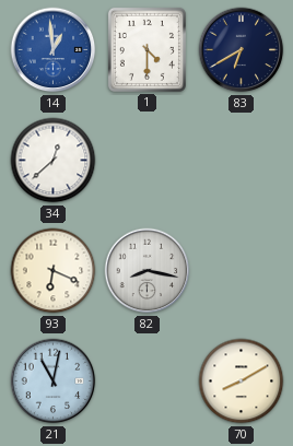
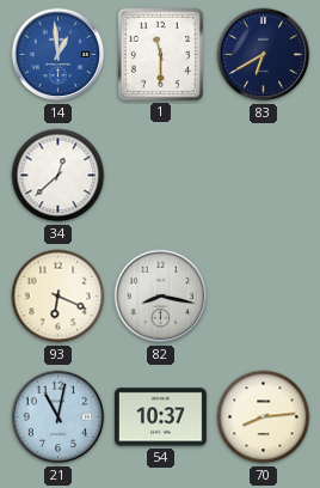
1: 4:30 -> 11:30 (160, 54)
54: none -> 10:37 (160, 417)
70: 8:10 -> 8:14 (264, 417)
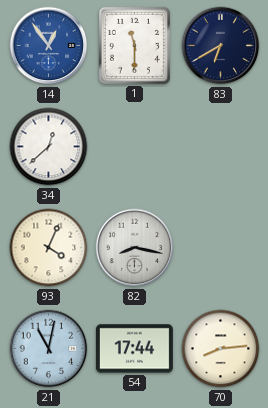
14: 12:59 -> 12:54 (49, 46)
93: 6:19 -> 4:04 (49, 248)
54: 10:37 -> 17:44 (134, 349)
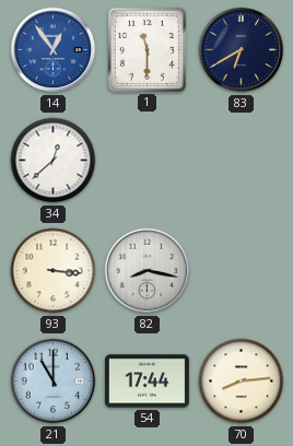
93: 4:04 -> 3:16 (54, 271)
21: 11:02 -> 11:00 (54, 382)
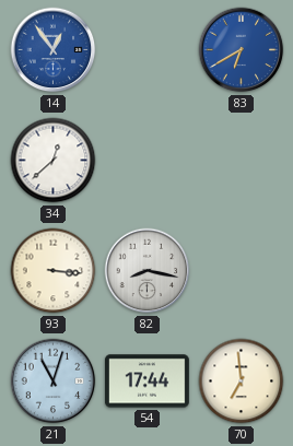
1: 11:30 -> none (146, 49)
83 dial: navy -> blue (242, 50)
21: 11:00 -> 11:03 (54, 382)
70: 8:14 -> 6:59 (242, 382)
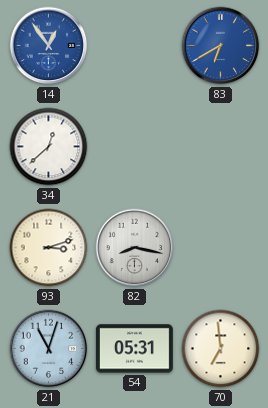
93: 3:16 -> 3:12 (49, 248)
54: 17:44 -> 05:31 (134, 349)
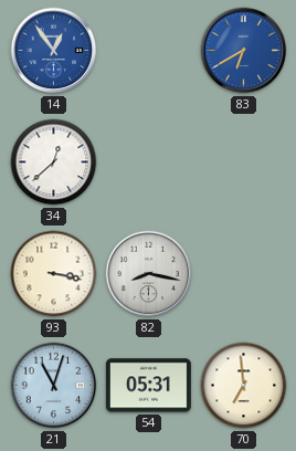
93: 3:12 -> 3:17 (54, 274)
